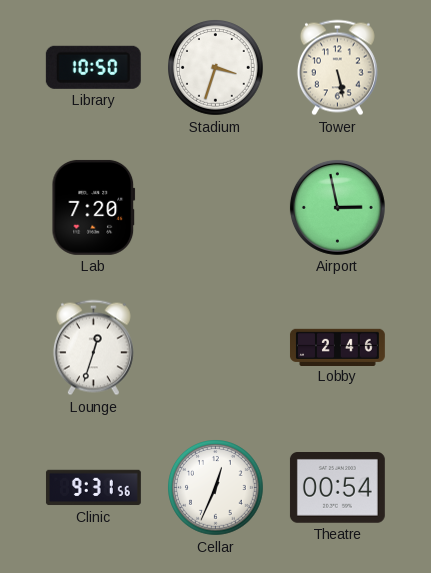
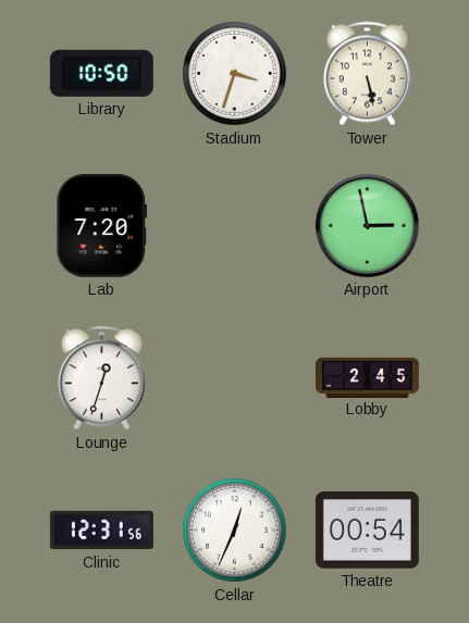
Lobby: 2:46 -> 2:45 (367, 377)
Clinic: 9:31 -> 12:31 (101, 531)
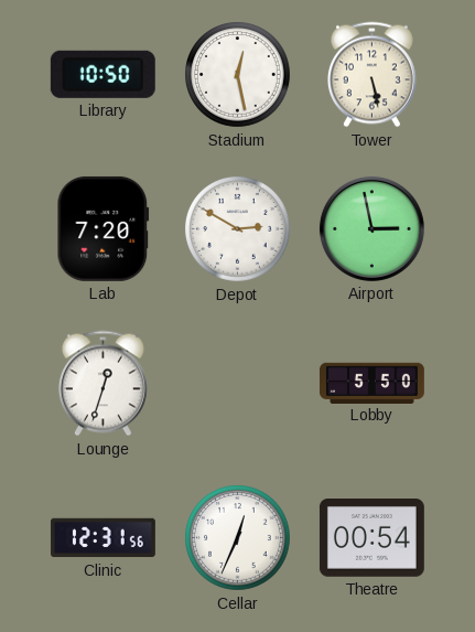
Stadium: 3:33 -> 12:28 (238, 75)
Depot: none -> 2:50 (238, 229)
Lobby: 2:45 -> 5:50 (371, 383)
